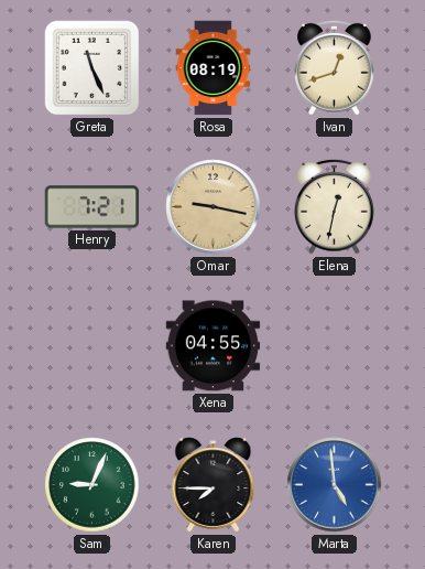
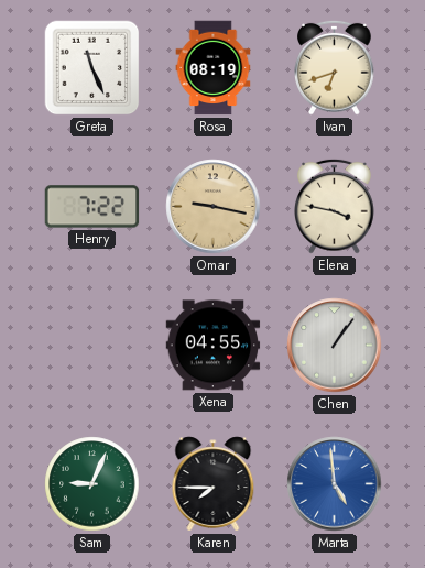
Ivan: 12:42 -> 6:42 (335, 67)
Henry: 7:21 -> 7:22 (92, 207)
Elena: 12:32 -> 3:47 (335, 206)
Chen: none -> 1:06 (335, 346)
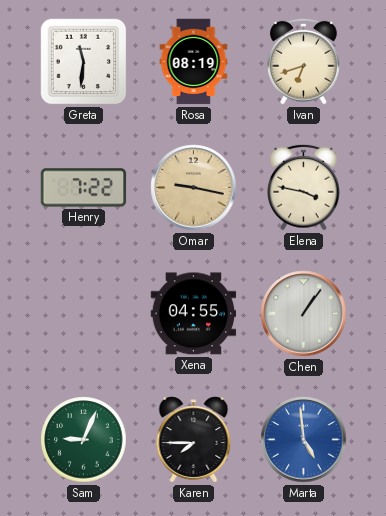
Greta: 11:26 -> 11:31 (84, 62)
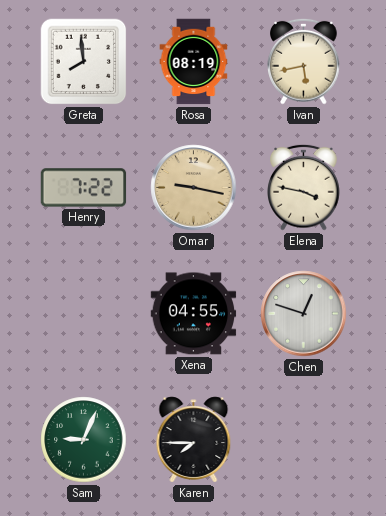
Greta: 11:31 -> 7:59 (84, 62)
Ivan: 6:42 -> 5:43 (304, 61)
Chen: 1:06 -> 12:48 (304, 314)
Marta: 4:59 -> none (304, 440)
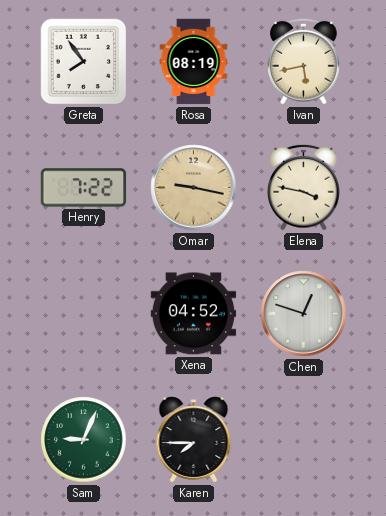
Greta: 7:59 -> 7:54 (84, 62)
Xena: 04:55 -> 04:52 (194, 314)
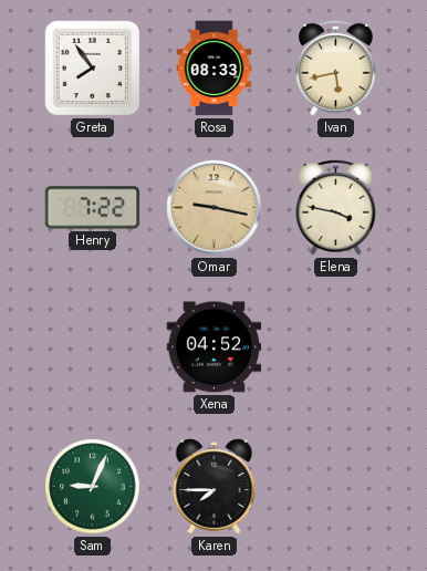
Rosa: 08:19 -> 08:33 (215, 69)
Chen: 12:48 -> none (304, 314)
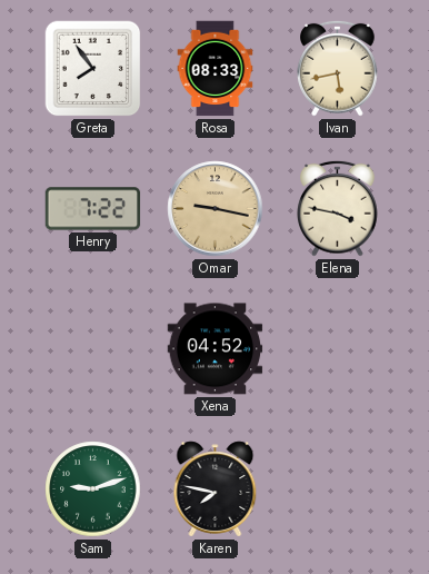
Sam: 9:04 -> 9:12 (93, 489)
Karen: 7:45 -> 7:47 (216, 489)
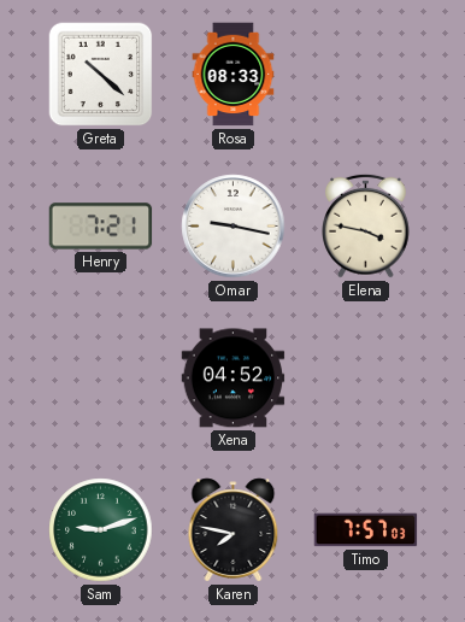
Greta: 7:54 -> 10:22 (101, 75)
Ivan: 5:43 -> none (338, 68)
Henry: 7:22 -> 7:21 (101, 227)
Omar dial: champagne -> white (234, 227)
Timo: none -> 7:57 (366, 530)
